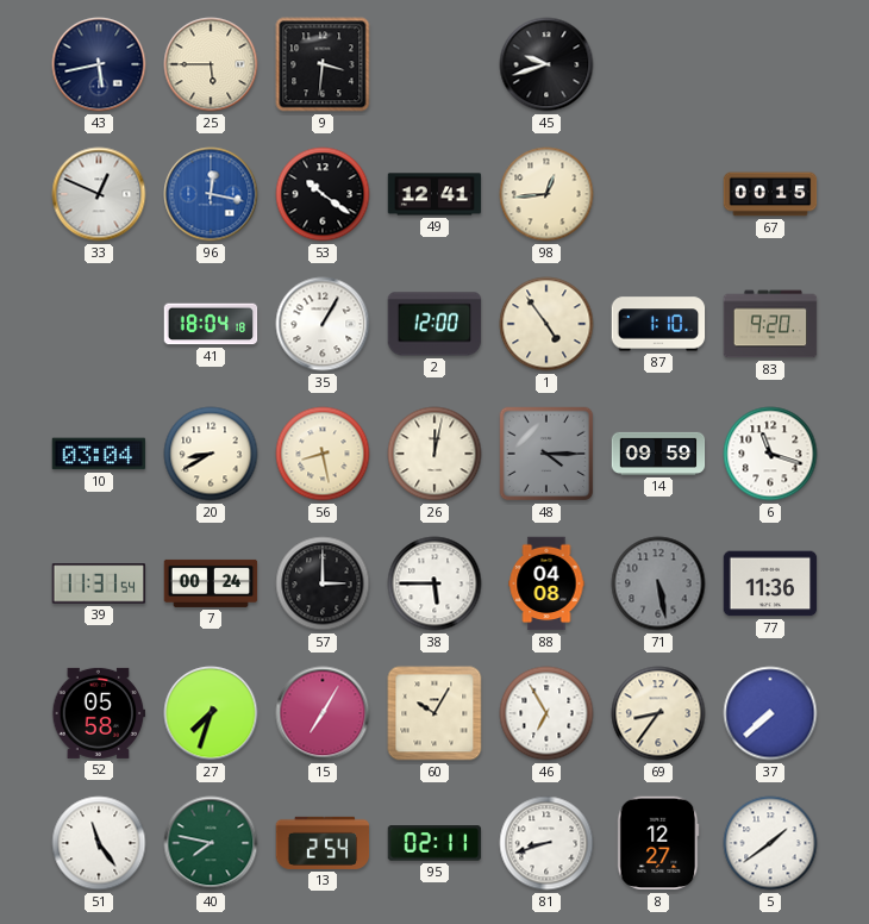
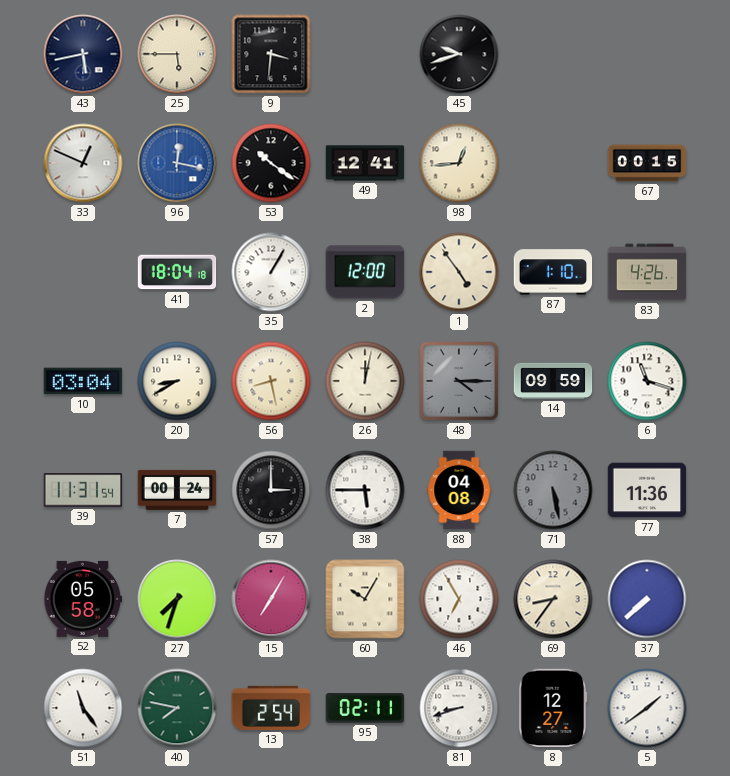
83: 9:20 -> 4:26 (647, 272)
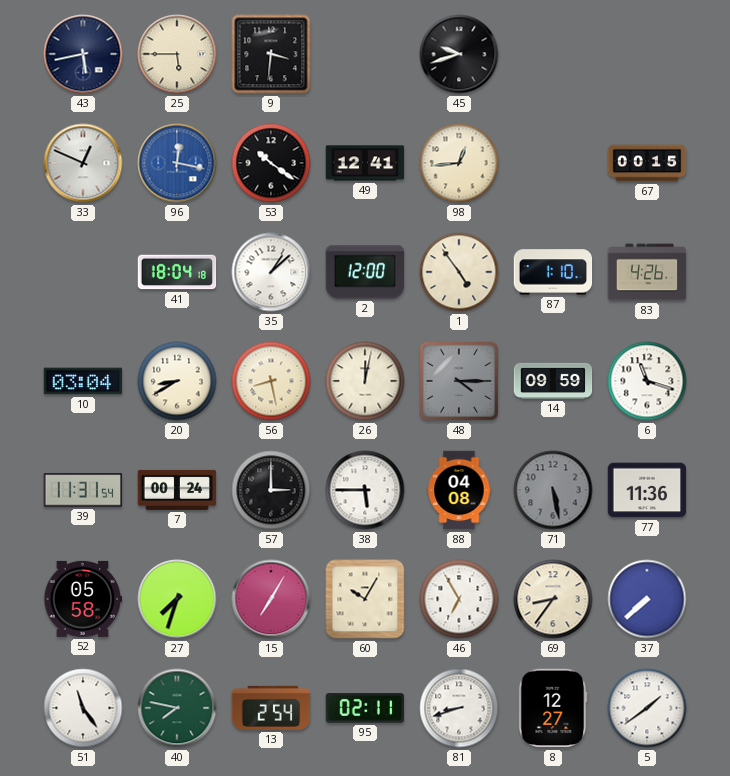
35: 1:05 -> 1:08 (271, 272)
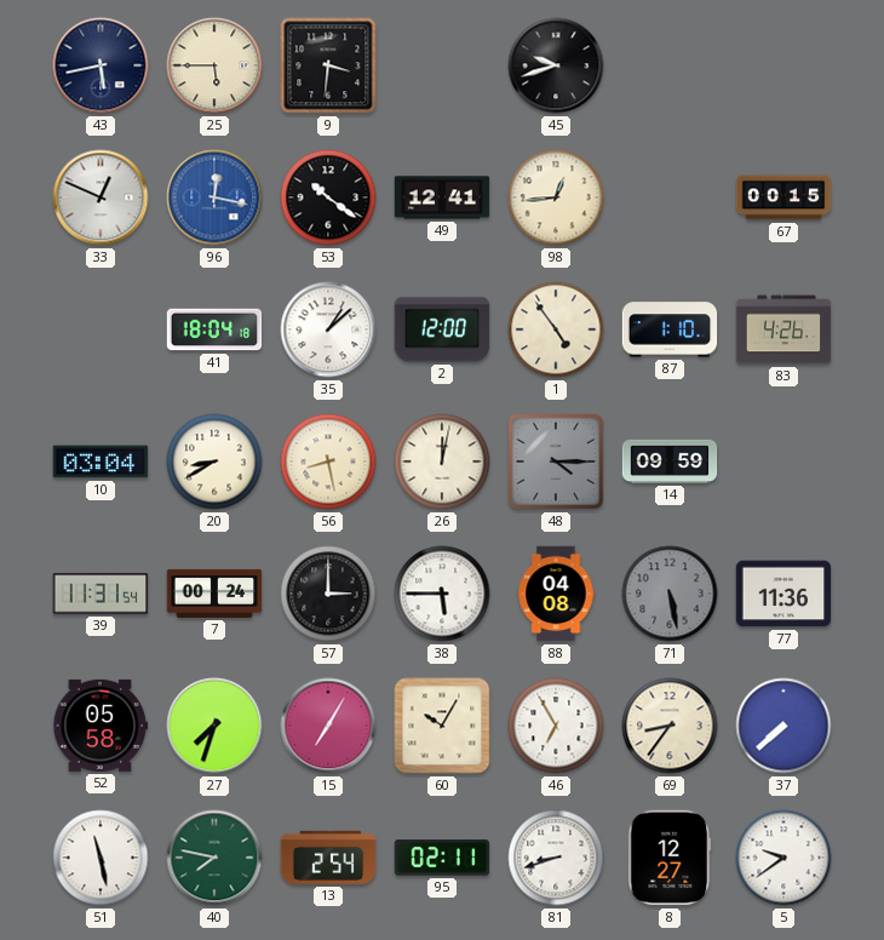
6: 11:18 -> none (647, 381)
51: 11:24 -> 11:28 (101, 858)
5: 1:39 -> 9:39 (783, 858)
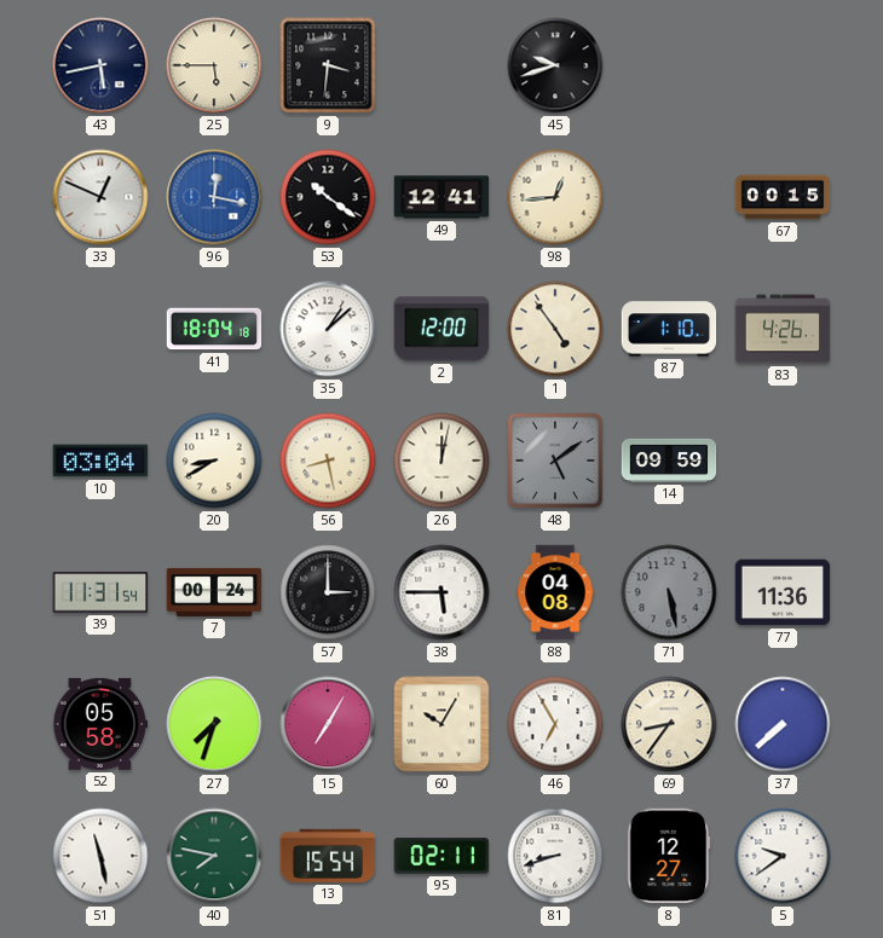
48: 4:15 -> 5:09 (555, 461)
13: 2:54 -> 15:54 (328, 856)
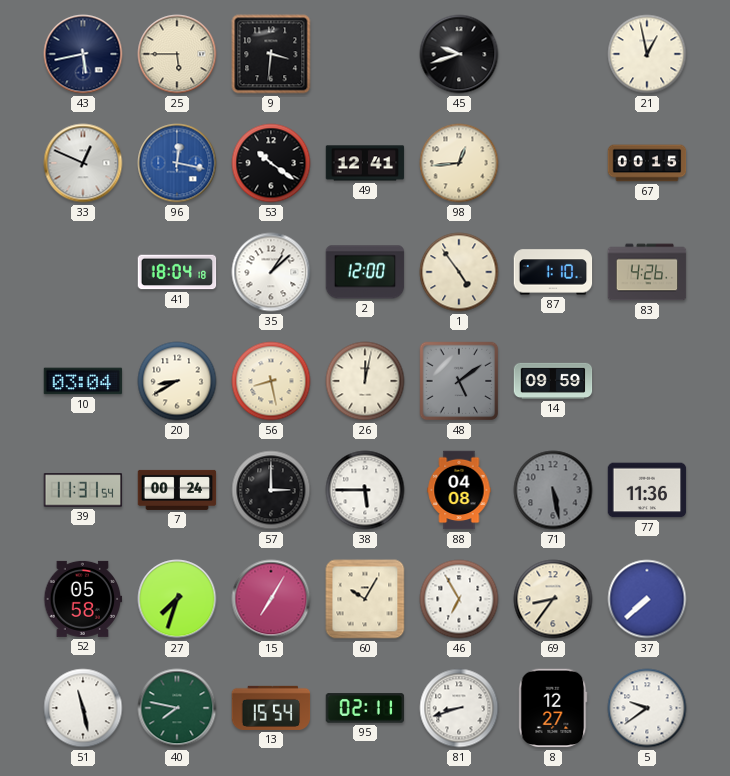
21: none -> 12:58 (647, 54)
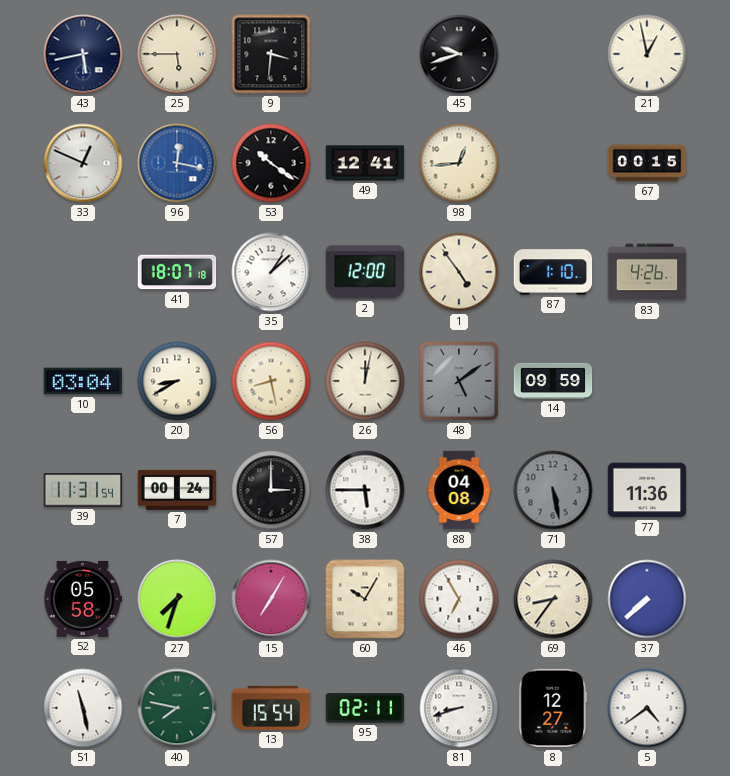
41: 18:04 -> 18:07 (177, 272)
5: 9:39 -> 4:39 (647, 708)
